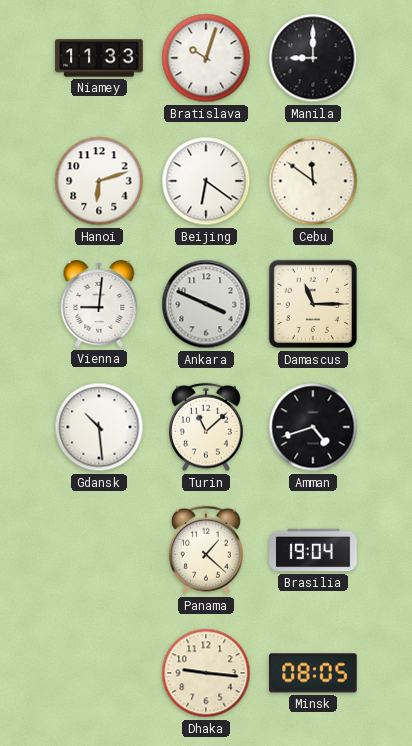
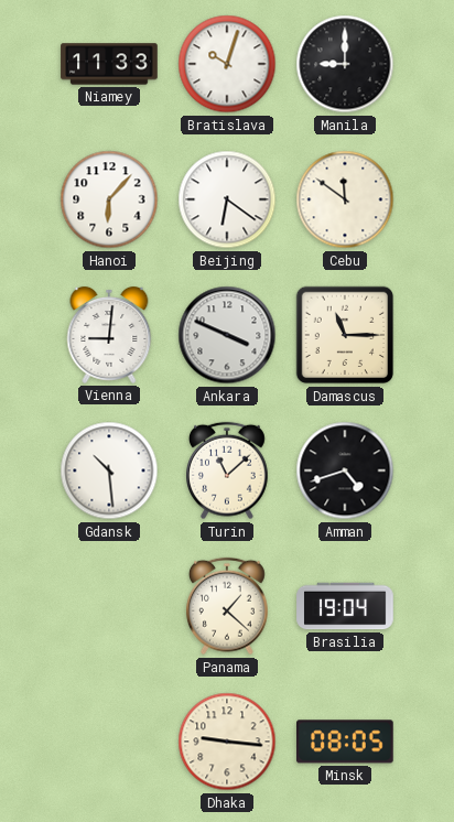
Hanoi: 6:12 -> 6:07 (109, 199)
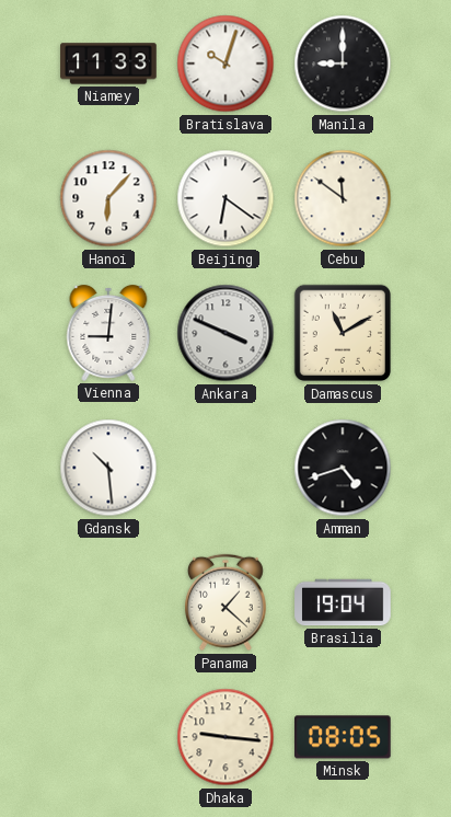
Damascus: 11:15 -> 11:10 (343, 333)
Turin: 11:08 -> none (228, 471)
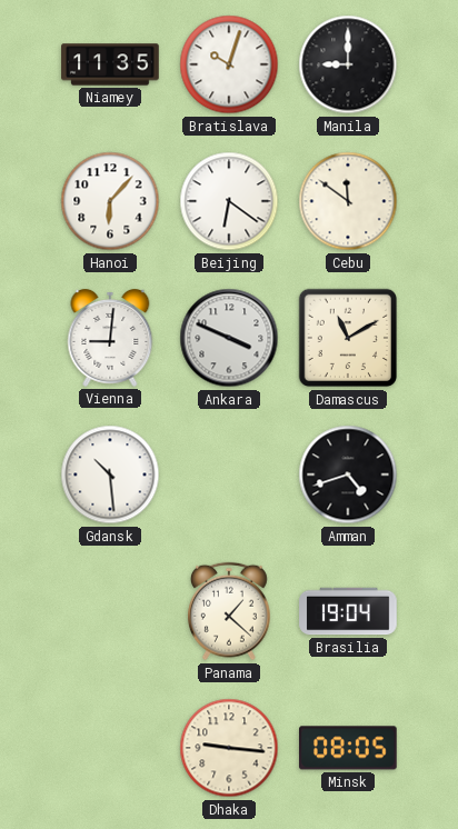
Niamey: 11:33 -> 11:35 (110, 64)
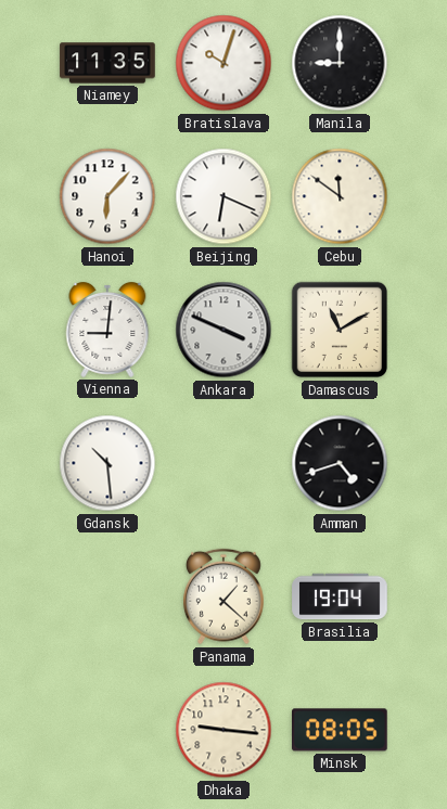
Beijing: 6:21 -> 6:19 (224, 196)
